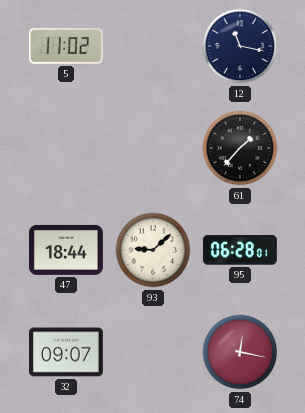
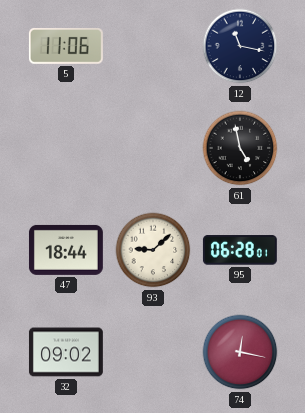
5: 11:02 -> 11:06 (66, 46)
61: 1:37 -> 4:58 (240, 148)
32: 09:07 -> 09:02 (66, 352)
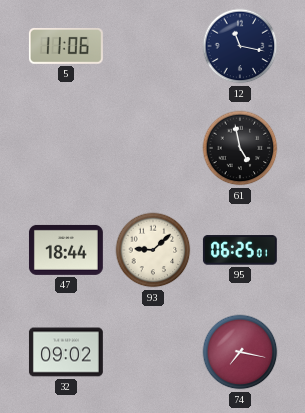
95: 06:28 -> 06:25 (240, 250)
74: 12:17 -> 7:17 (240, 352)
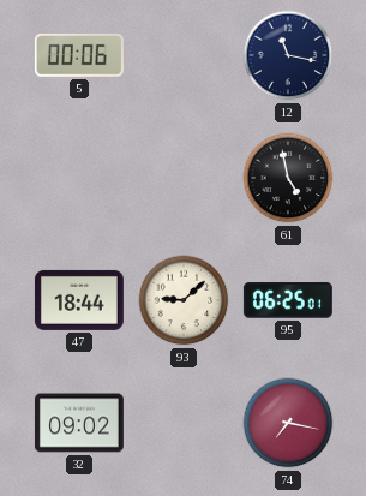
5: 11:06 -> 00:06 (79, 55)
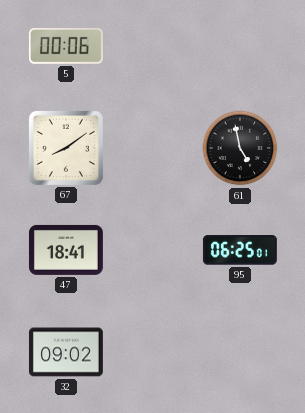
12: 11:17 -> none (288, 55)
67: none -> 8:09 (66, 148)
47: 18:44 -> 18:41 (66, 250)
93: 9:08 -> none (184, 300)
74: 7:17 -> none (288, 423)
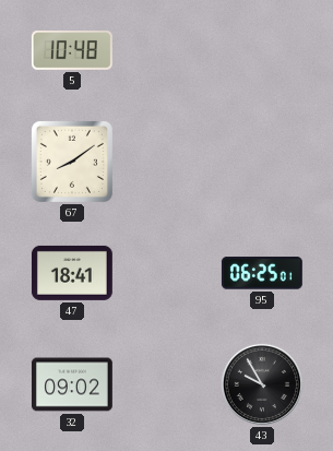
5: 00:06 -> 10:48 (72, 50)
61: 4:58 -> none (240, 148)
43: none -> 9:55 (262, 384)
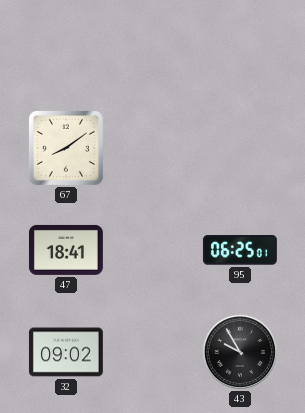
5: 10:48 -> none (72, 50)
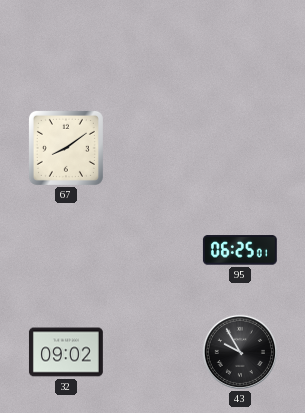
47: 18:41 -> none (66, 250)
